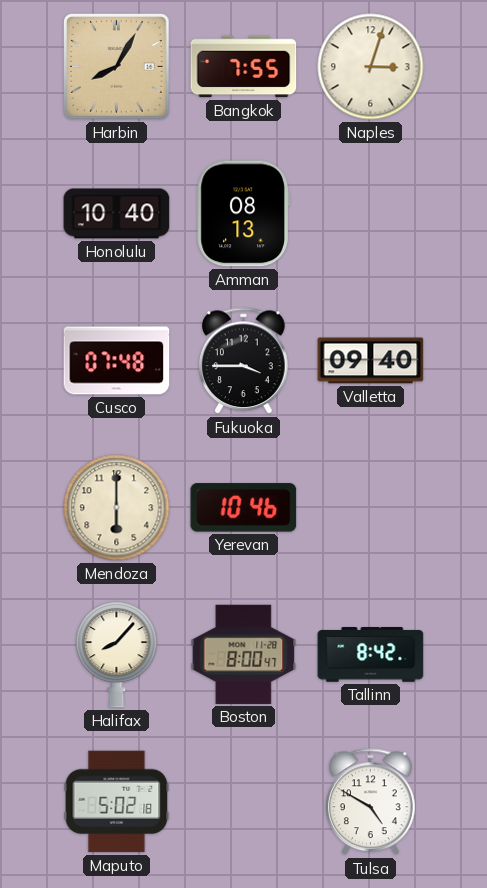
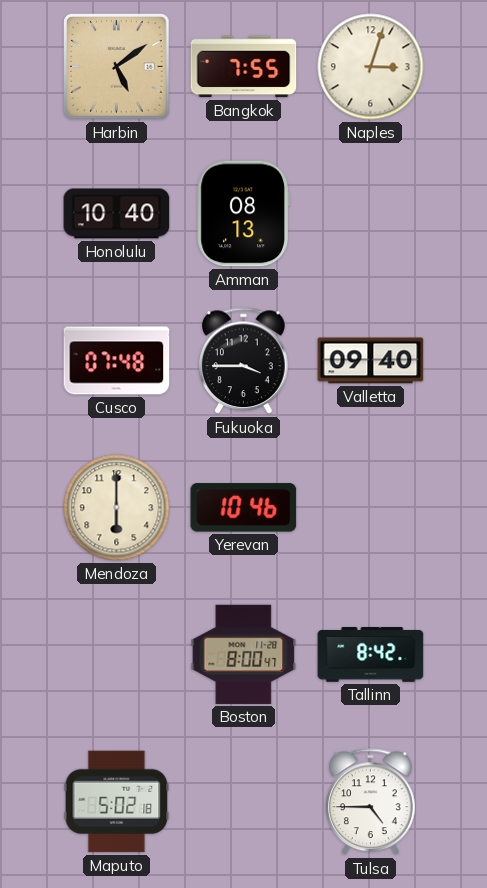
Harbin: 8:05 -> 5:09 (117, 67)
Halifax: 8:07 -> none (117, 655)
Tulsa: 4:50 -> 4:45 (371, 802)
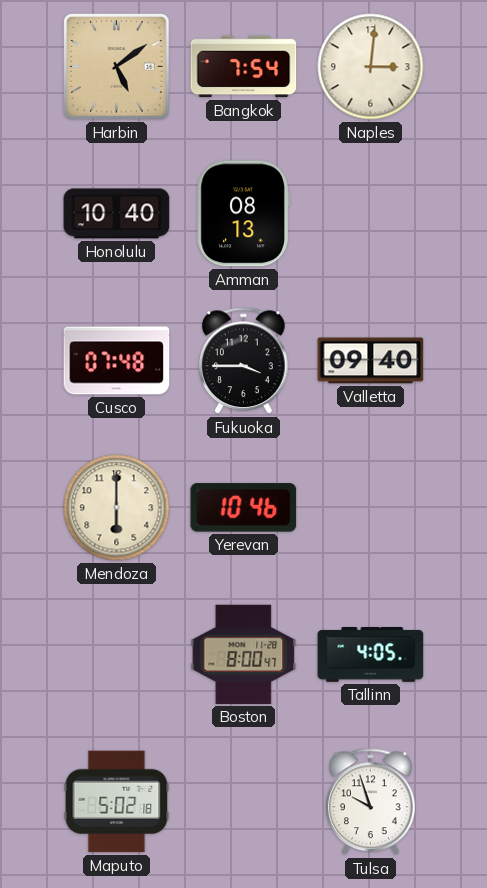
Bangkok: 7:55 -> 7:54 (244, 67)
Naples: 3:03 -> 3:01 (371, 67)
Tallinn: 8:42 -> 4:05 (371, 655)
Tulsa: 4:45 -> 9:57 (371, 802)
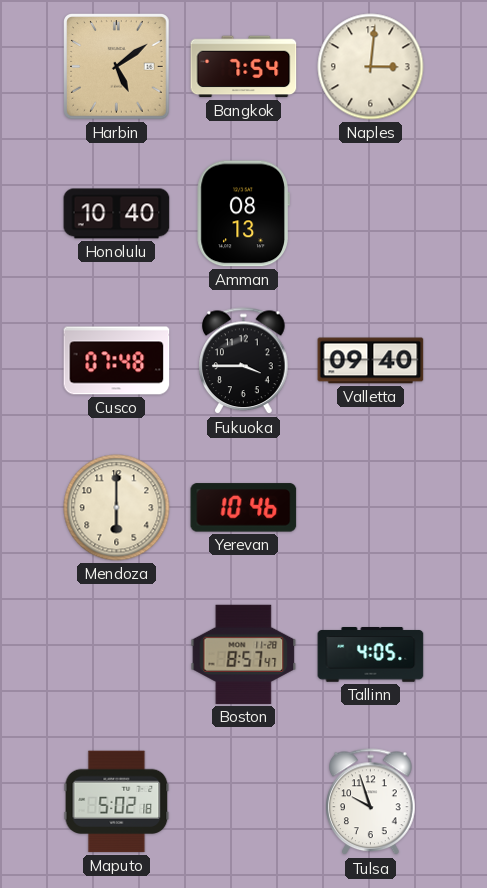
Boston: 8:00 -> 8:57 (244, 654)
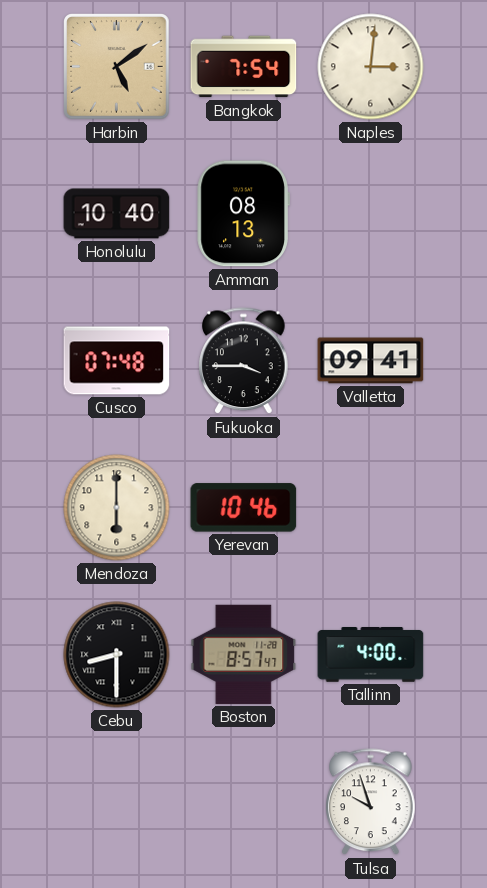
Valletta: 09:40 -> 09:41 (371, 361)
Cebu: none -> 8:30 (117, 655)
Tallinn: 4:05 -> 4:00 (371, 655)
Maputo: 5:02 -> none (117, 802)
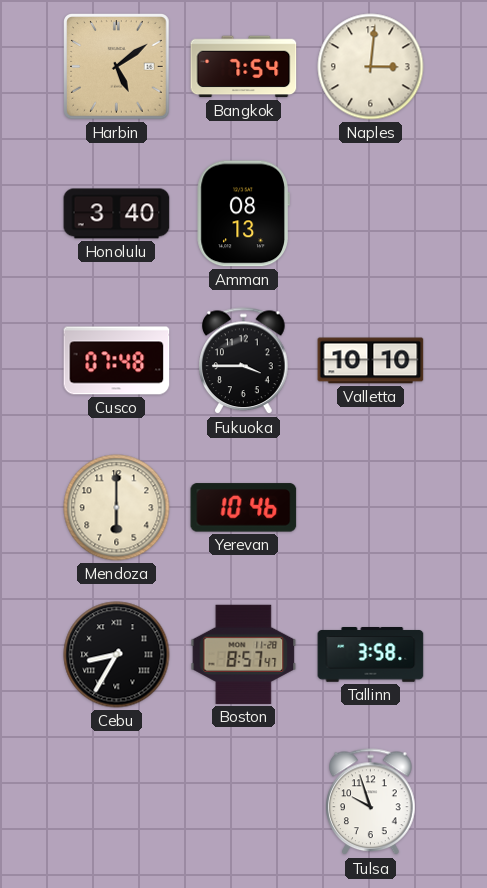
Honolulu: 10:40 -> 3:40 (117, 214)
Valletta: 09:41 -> 10:10 (371, 361)
Cebu: 8:30 -> 8:35 (117, 655)
Tallinn: 4:00 -> 3:58 (371, 655)
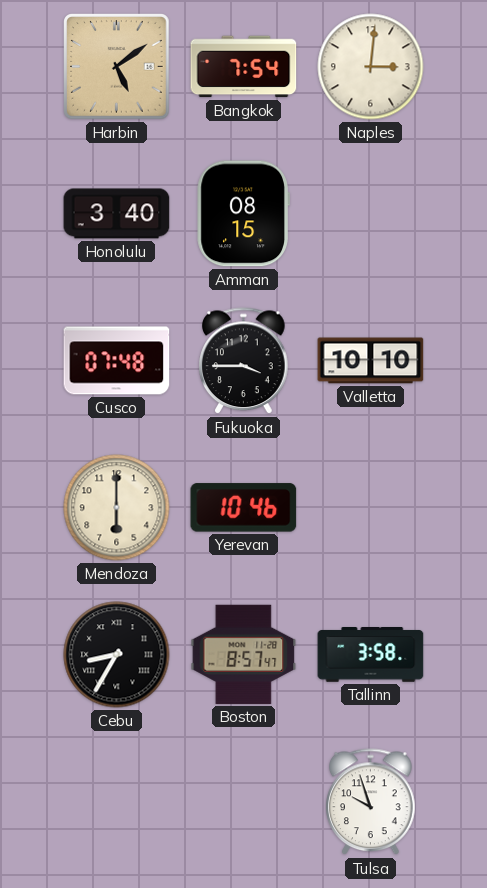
Amman: 08:13 -> 08:15 (243, 214)
